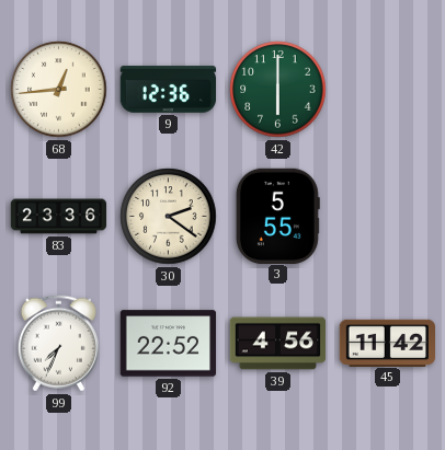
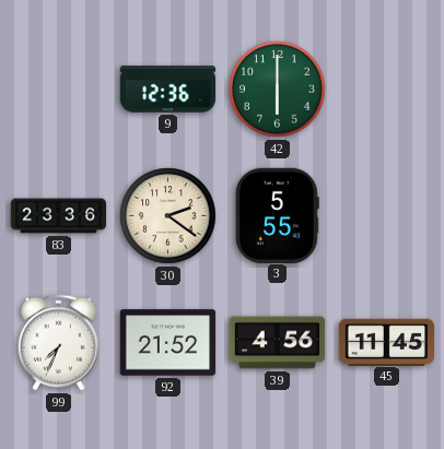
68: 12:44 -> none (59, 90)
92: 22:52 -> 21:52 (168, 343)
45: 11:42 -> 11:45 (386, 342)
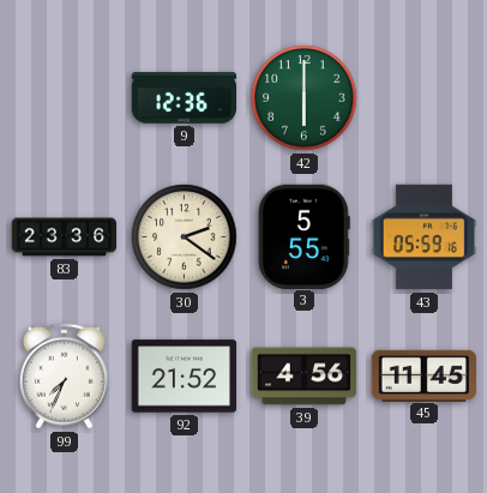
43: none -> 05:59 (423, 238)
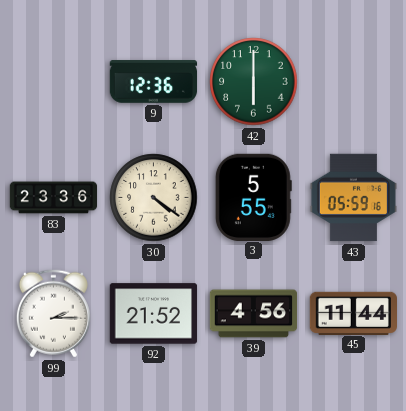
30: 2:21 -> 4:21 (154, 198)
99: 7:34 -> 2:15 (53, 314)
45: 11:45 -> 11:44 (353, 313)
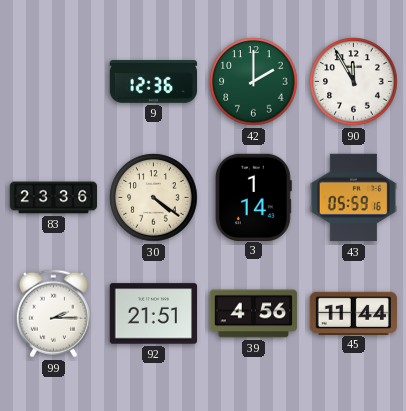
42: 6:00 -> 2:00 (254, 82)
90: none -> 11:55 (354, 82)
3: 5:55 -> 1:14 (253, 197)
92: 21:52 -> 21:51 (154, 314)
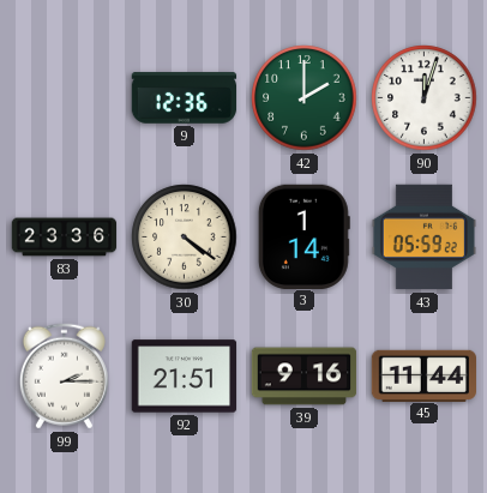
90: 11:55 -> 12:03 (425, 98)
43: 05:59:16 -> 05:59:22 (423, 238)
39: 4:56 -> 9:16 (305, 377)
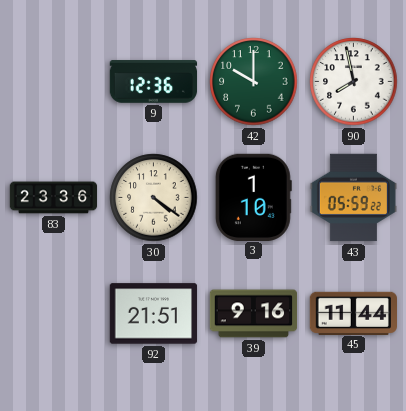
42: 2:00 -> 10:00 (254, 82)
90: 12:03 -> 7:58 (354, 82)
3: 1:14 -> 1:10 (253, 197)
99: 2:15 -> none (64, 377)
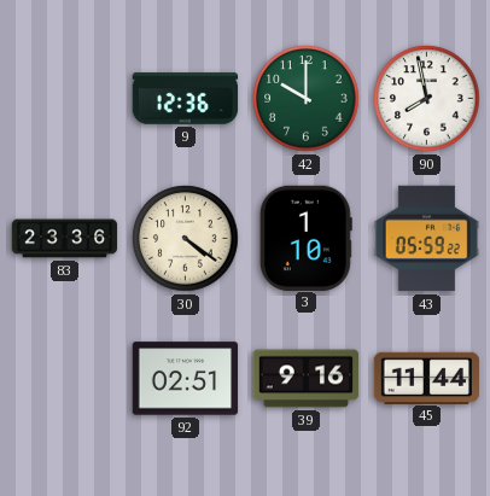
92: 21:51 -> 02:51 (186, 379)
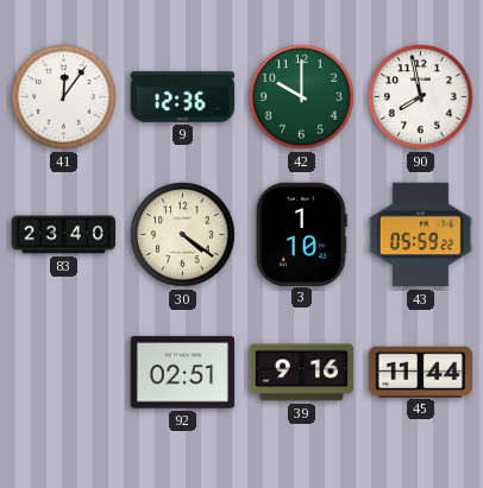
41: none -> 12:06 (64, 97)
83: 23:36 -> 23:40 (64, 235)
